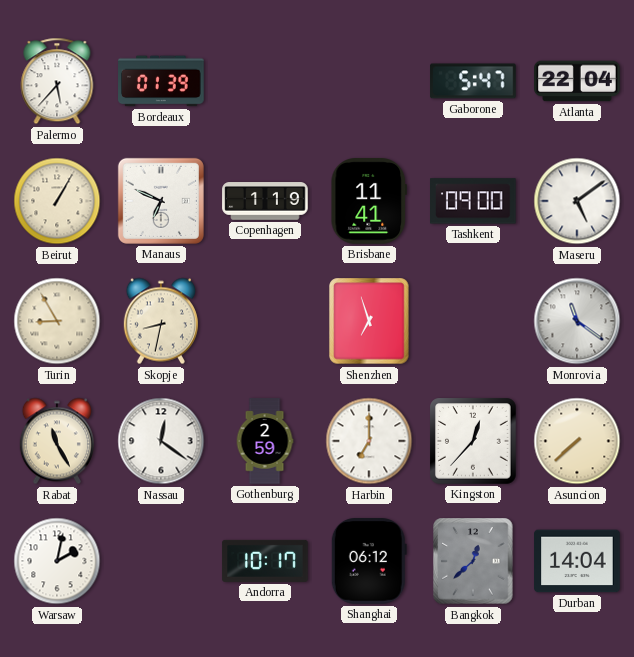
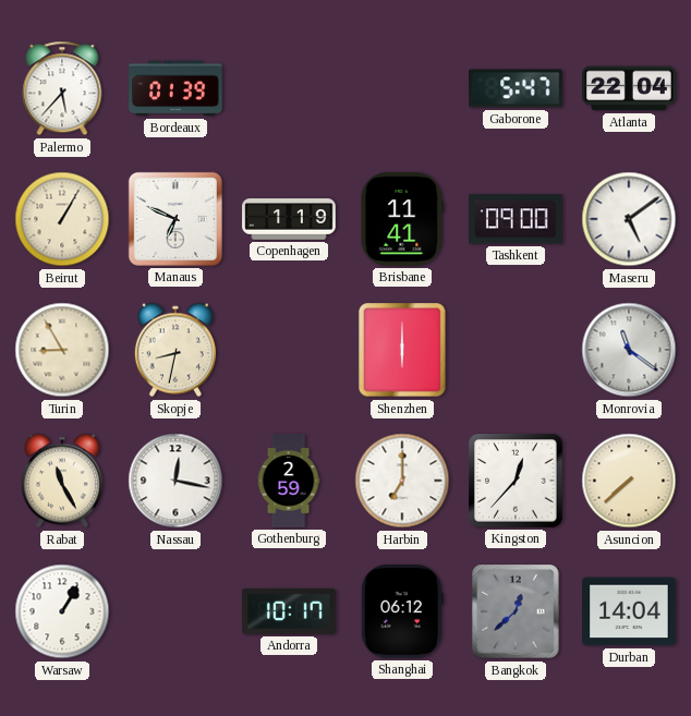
Shenzhen: 6:57 -> 6:00 (402, 350)
Nassau: 12:21 -> 12:17 (175, 481)
Warsaw: 2:02 -> 1:05 (62, 611)
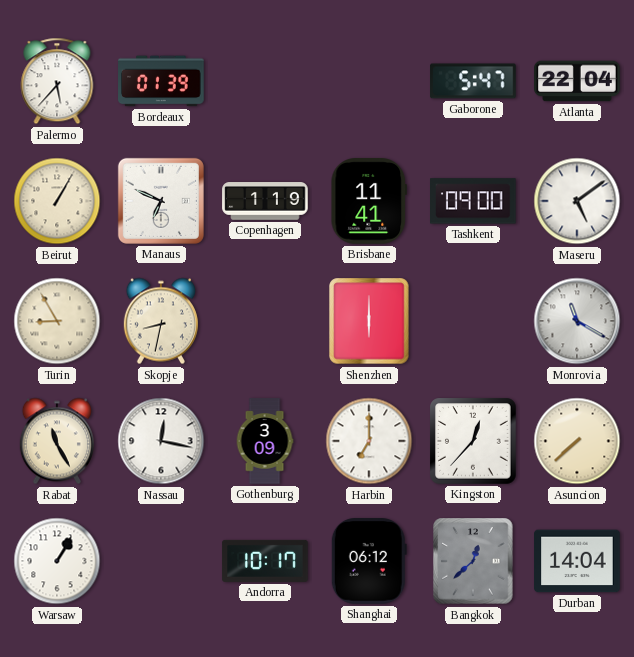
Monrovia: 11:21 -> 11:20 (577, 321)
Gothenburg: 2:59 -> 3:09 (265, 441)
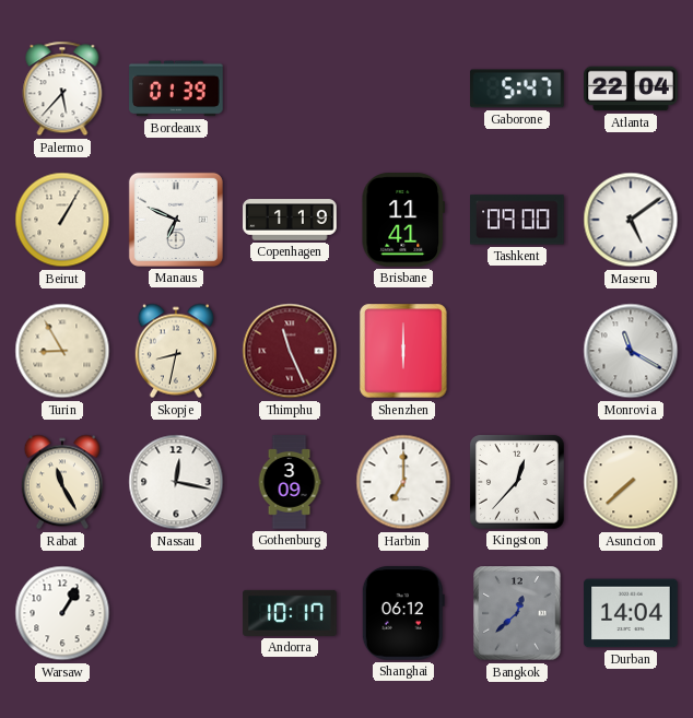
Thimphu: none -> 11:26 (290, 351)
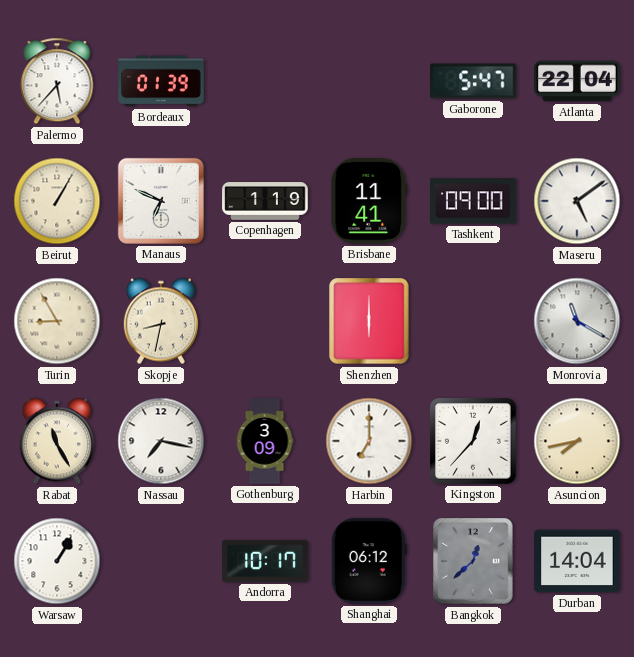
Thimphu: 11:26 -> none (290, 351)
Nassau: 12:17 -> 7:17 (161, 441)
Asuncion: 7:38 -> 7:43 (577, 441)
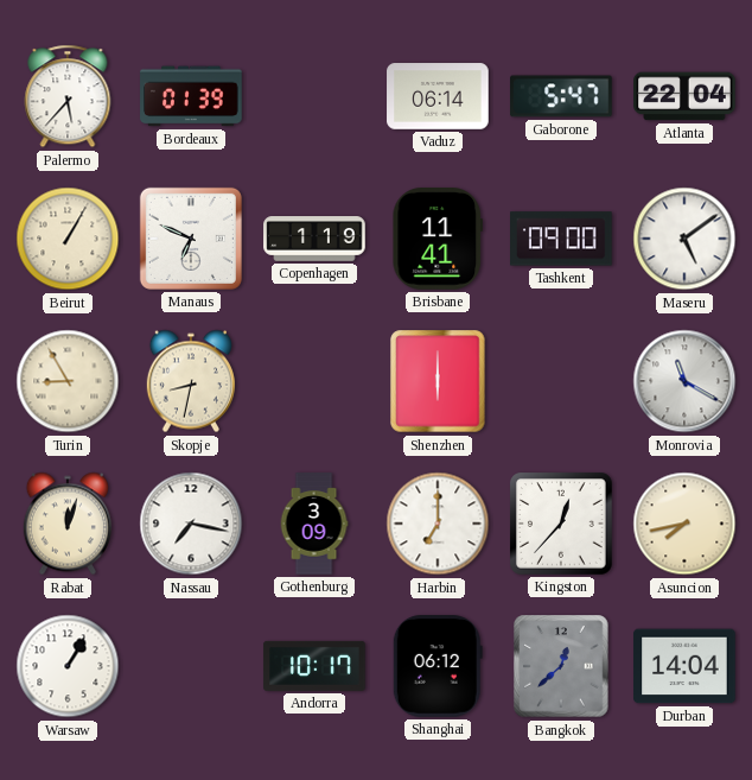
Vaduz: none -> 06:14 (438, 96)
Rabat: 11:25 -> 12:03 (68, 524)
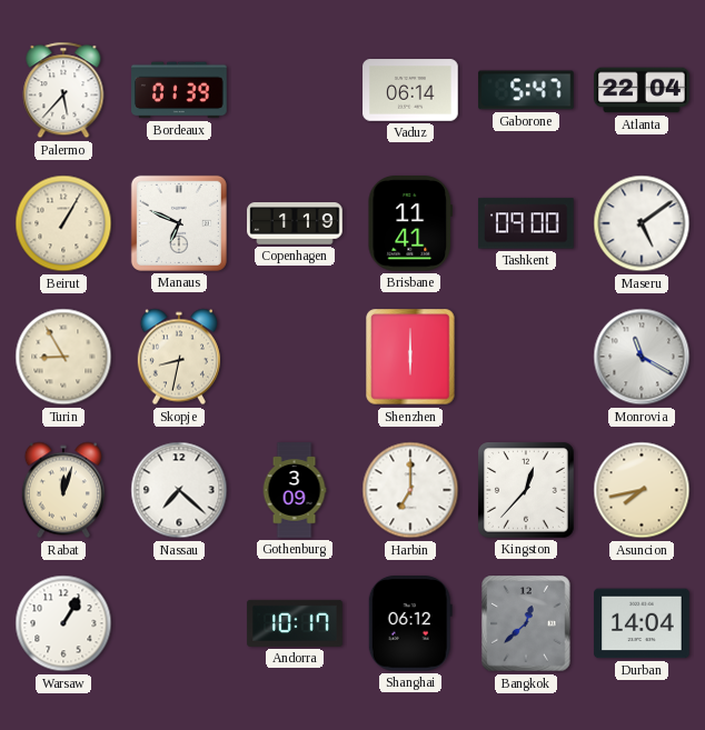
Nassau: 7:17 -> 7:22 (179, 490)
